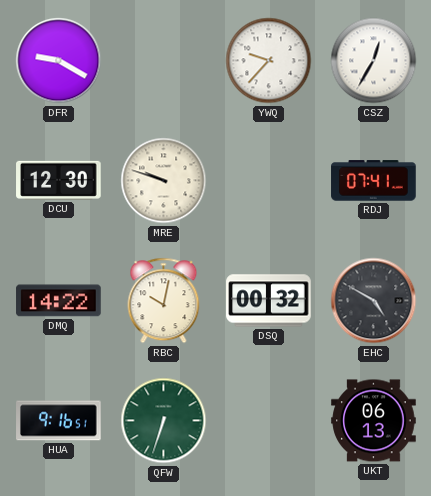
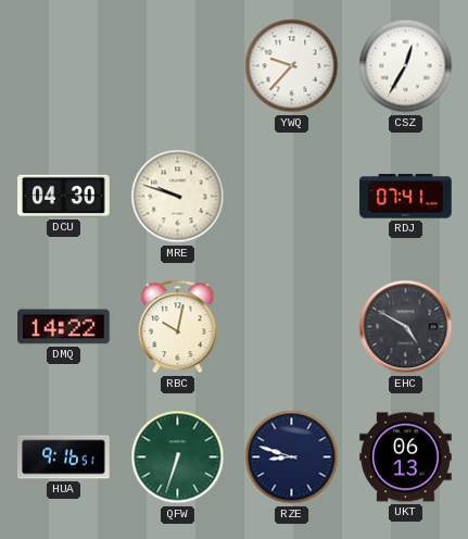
DFR: 9:20 -> none (59, 61)
DCU: 12:30 -> 04:30 (64, 196)
DSQ: 00:32 -> none (269, 301)
RZE: none -> 8:48 (292, 457)
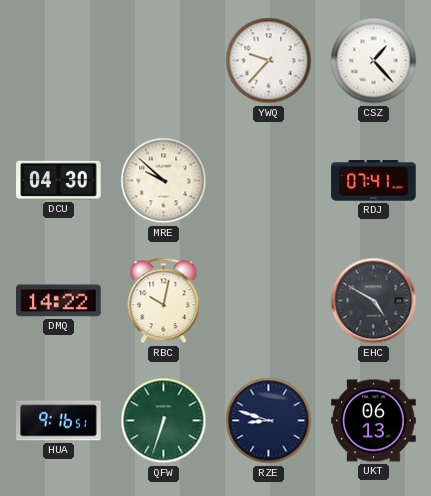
CSZ: 12:35 -> 1:23 (374, 61)
MRE: 9:48 -> 9:52 (164, 181)
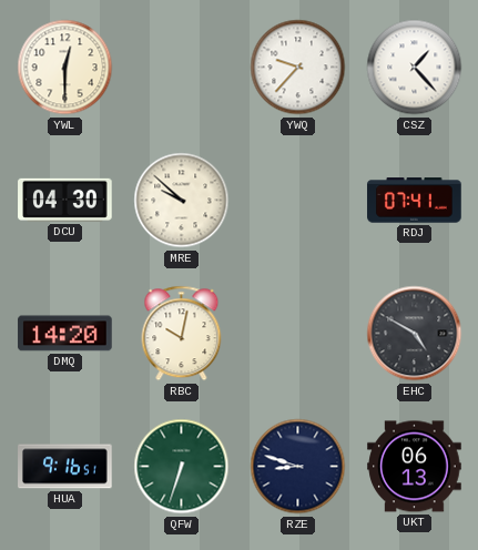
YWL: none -> 12:30 (65, 68)
DMQ: 14:22 -> 14:20 (65, 334)
